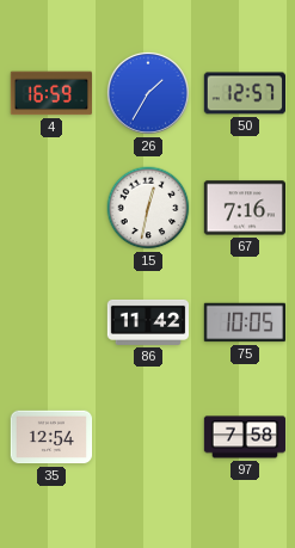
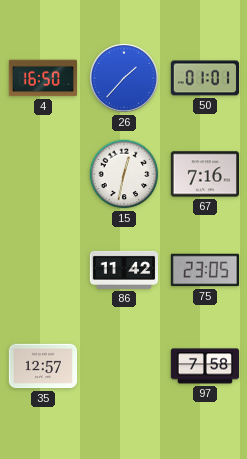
4: 16:59 -> 16:50 (42, 78)
26: 1:35 -> 1:37 (124, 78)
50: 12:57 -> 01:01 (205, 78)
75: 10:05 -> 23:05 (205, 270)
35: 12:54 -> 12:57 (43, 366)
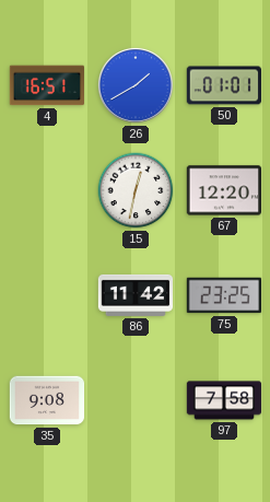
4: 16:50 -> 16:51 (46, 85)
26: 1:37 -> 1:40 (136, 85)
67: 7:16 -> 12:20 (223, 190)
75: 23:05 -> 23:25 (224, 295)
35: 12:57 -> 9:08 (47, 400)
